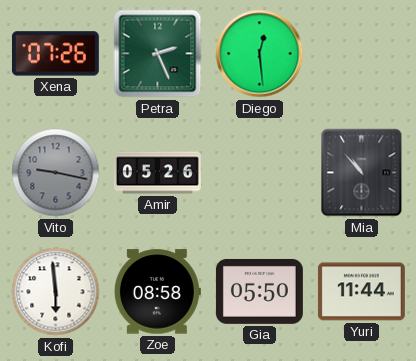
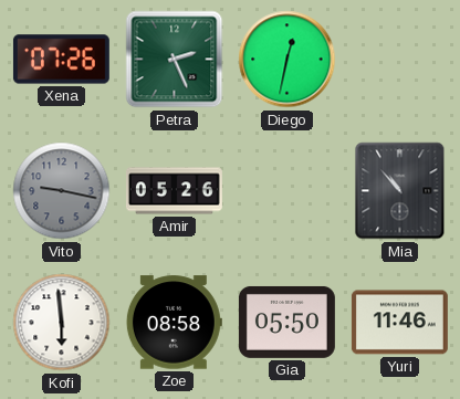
Diego: 12:29 -> 12:32 (287, 60)
Yuri: 11:44 -> 11:46 (399, 323)
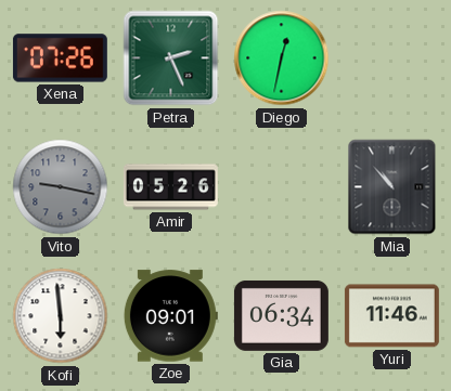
Zoe: 08:58 -> 09:01 (170, 316)
Gia: 05:50 -> 06:34 (281, 315)
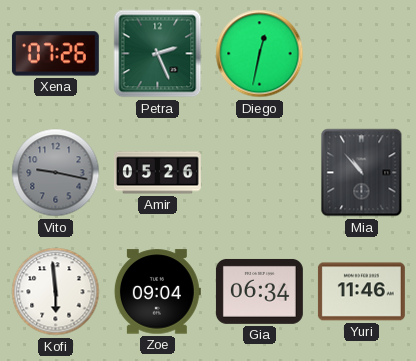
Zoe: 09:01 -> 09:04 (157, 292)
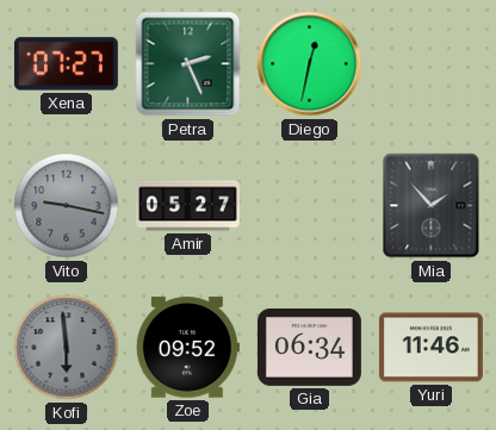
Xena: 07:26 -> 07:27 (66, 64)
Amir: 05:26 -> 05:27 (187, 206)
Mia: 10:53 -> 1:53 (432, 206)
Kofi dial: white -> grey (67, 348)
Zoe: 09:04 -> 09:52 (187, 348)
